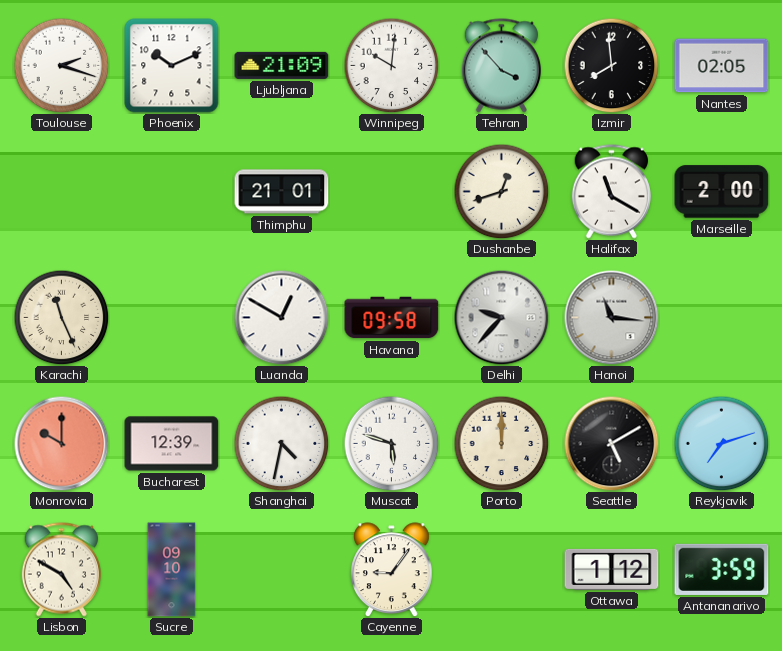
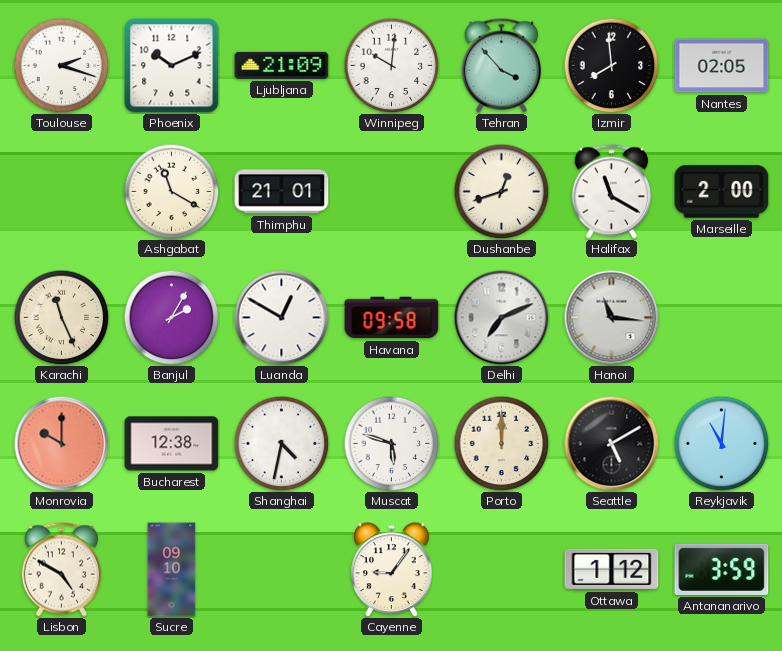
Ashgabat: none -> 11:20 (171, 191)
Banjul: none -> 2:05 (171, 317)
Delhi: 9:37 -> 7:11 (501, 317)
Bucharest: 12:39 -> 12:38 (172, 444)
Reykjavik: 7:12 -> 11:01 (721, 443)
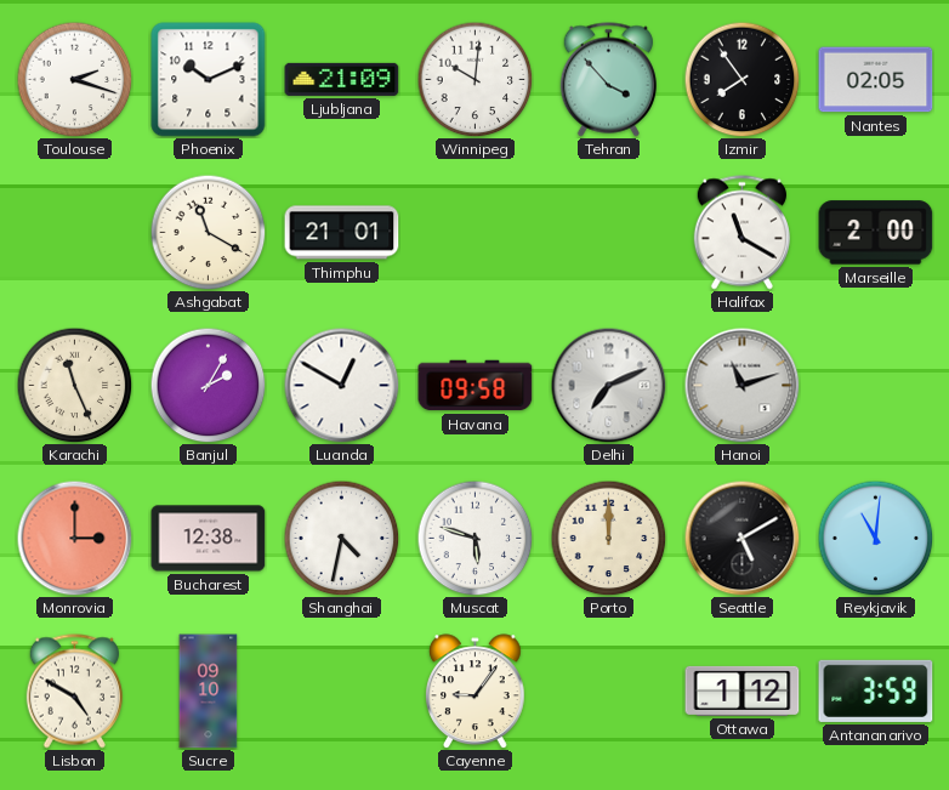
Izmir: 7:59 -> 7:54 (741, 79)
Dushanbe: 12:42 -> none (501, 191)
Hanoi: 11:16 -> 11:12 (741, 385)
Monrovia: 10:00 -> 3:00 (74, 538)
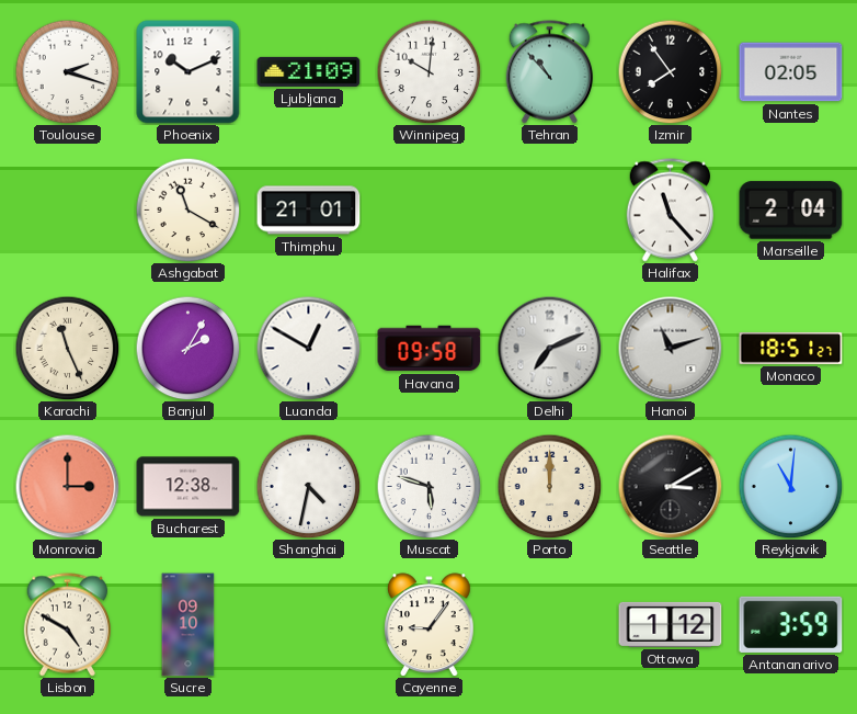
Tehran: 3:53 -> 10:53 (549, 72)
Halifax: 11:20 -> 11:23 (670, 211)
Marseille: 2:00 -> 2:04 (791, 211)
Monaco: none -> 18:51 (791, 348)
Seattle: 5:10 -> 3:10 (670, 486)
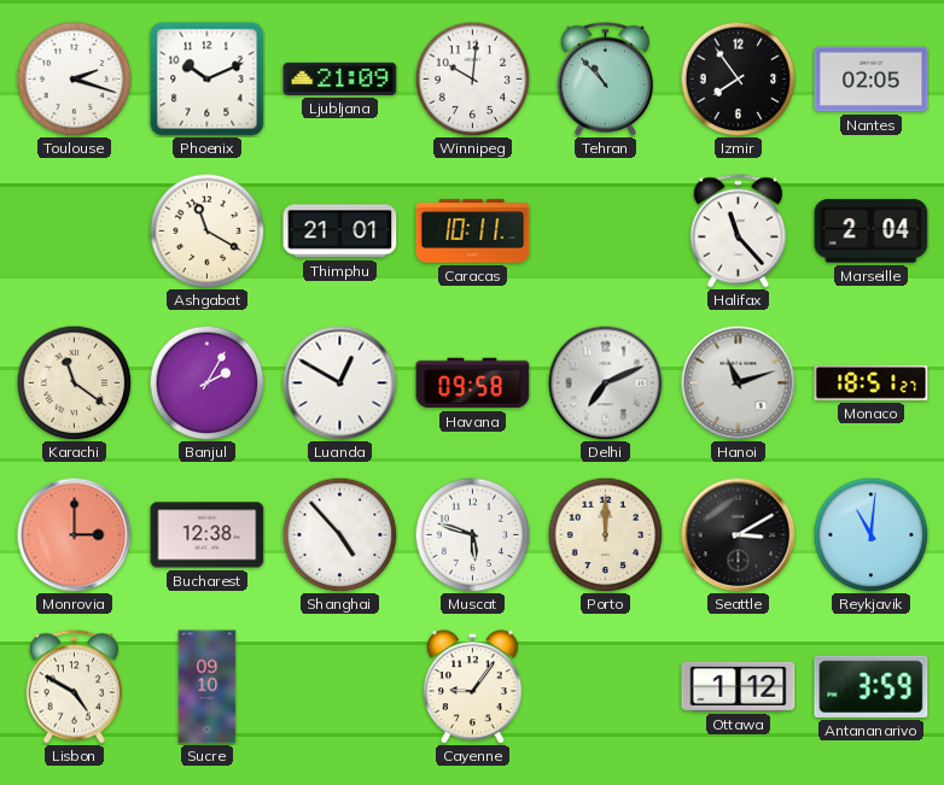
Caracas: none -> 10:11 (473, 232)
Karachi: 11:26 -> 11:21 (74, 382)
Shanghai: 4:32 -> 4:53 (339, 534)
